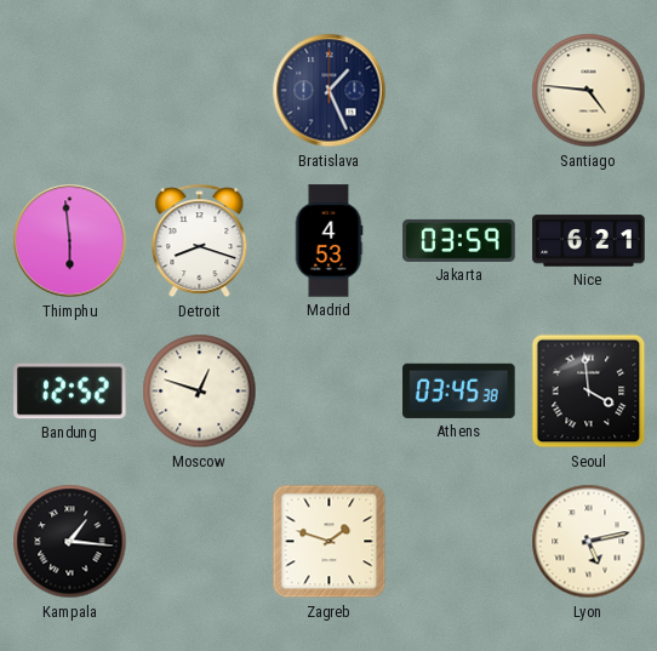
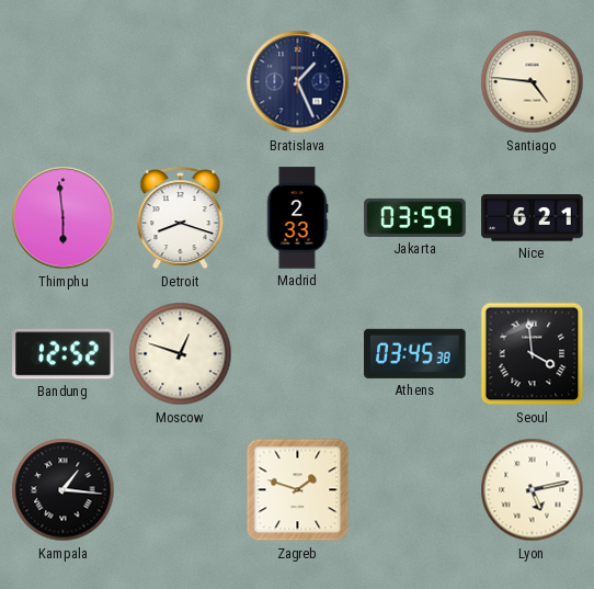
Madrid: 4:53 -> 2:33 (297, 218)
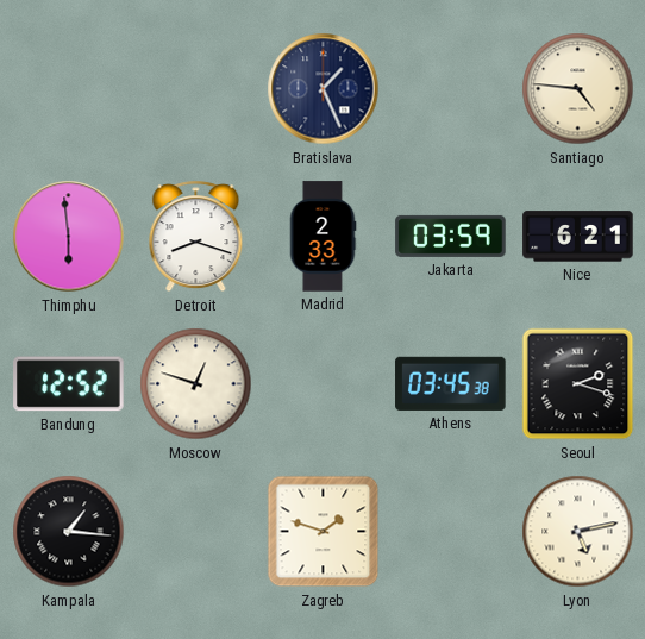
Seoul: 3:59 -> 2:18 (578, 384)
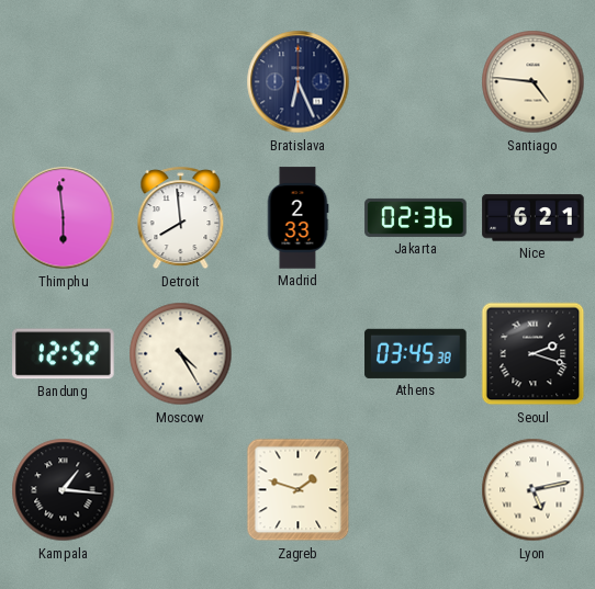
Bratislava: 1:26 -> 6:26 (299, 82)
Detroit: 8:18 -> 7:59 (181, 218)
Jakarta: 03:59 -> 02:36 (416, 217)
Moscow: 12:48 -> 4:25 (181, 354)
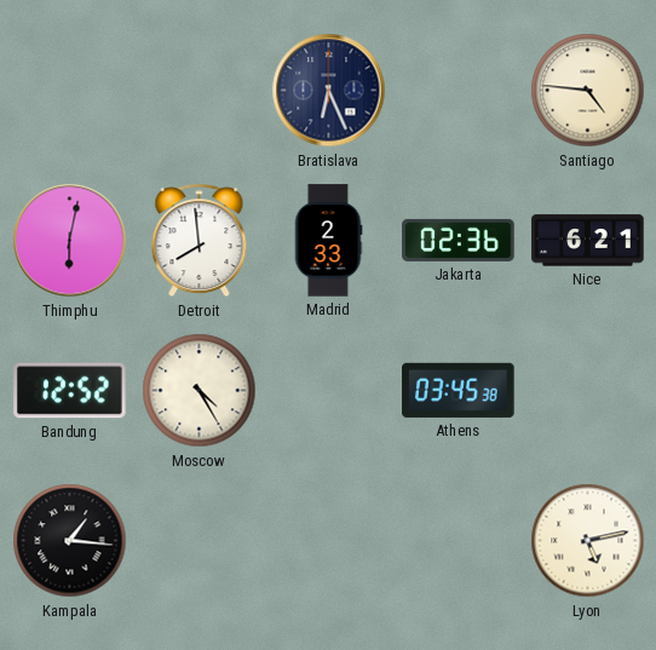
Thimphu: 5:59 -> 6:02 (70, 241)
Seoul: 2:18 -> none (534, 354)
Zagreb: 1:48 -> none (299, 490)
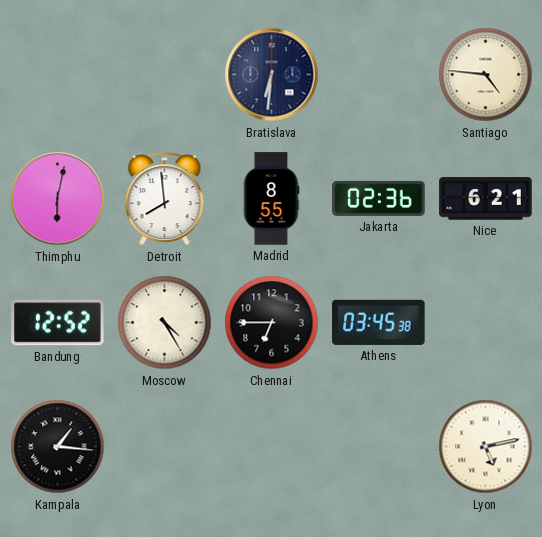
Bratislava: 6:26 -> 6:31 (272, 75)
Madrid: 2:33 -> 8:55 (271, 199)
Chennai: none -> 6:45 (272, 323)
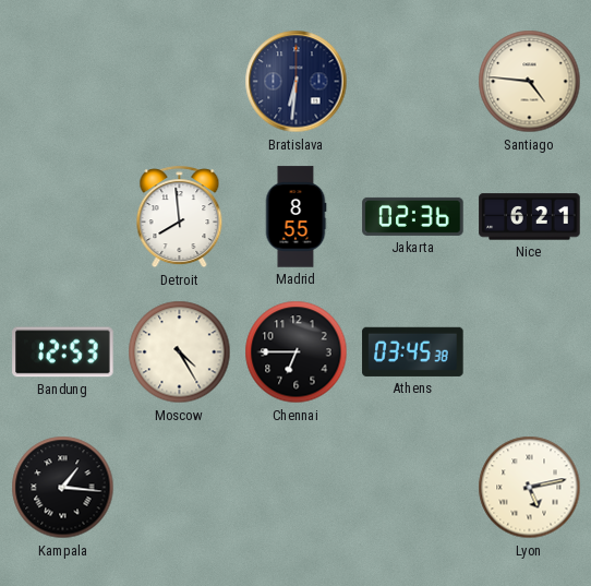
Thimphu: 6:02 -> none (58, 199)
Bandung: 12:52 -> 12:53 (63, 352)
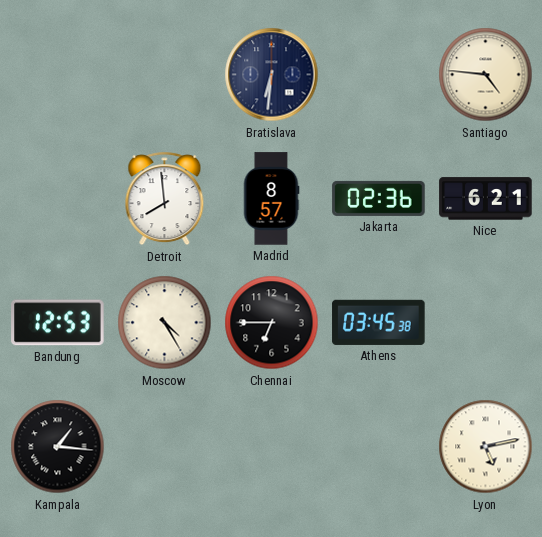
Madrid: 8:55 -> 8:57 (271, 199)
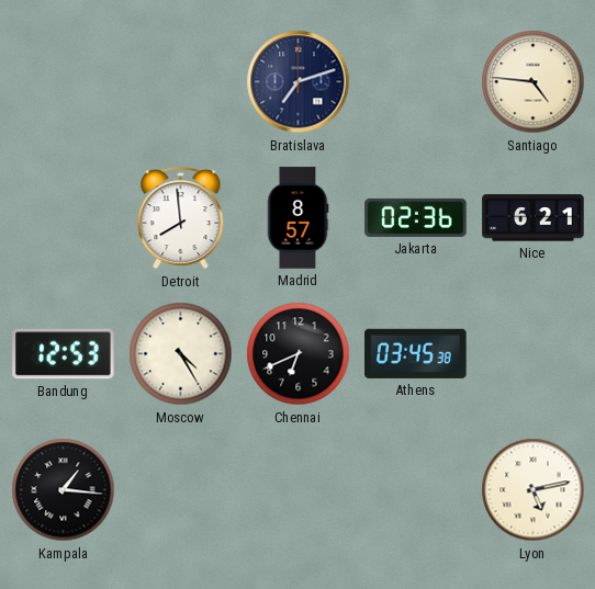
Bratislava: 6:31 -> 7:12 (299, 82)
Chennai: 6:45 -> 6:41 (299, 354)
